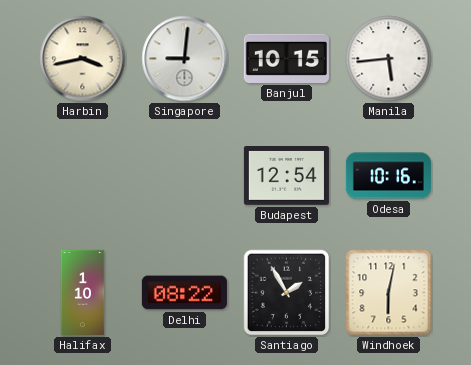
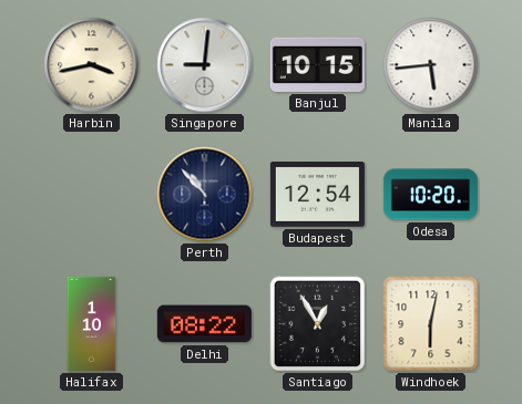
Perth: none -> 10:53 (205, 195)
Odesa: 10:16 -> 10:20 (430, 195)
Santiago: 1:55 -> 12:55 (318, 324)
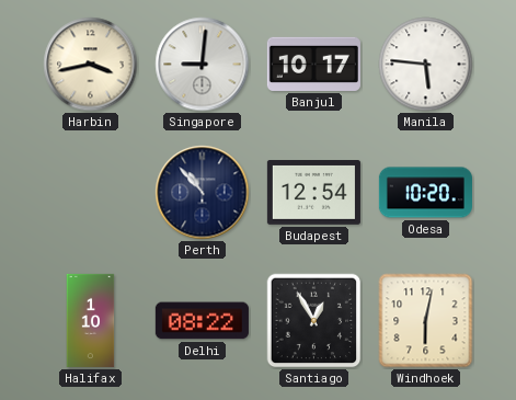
Banjul: 10:15 -> 10:17 (313, 64)
Manila: 5:44 -> 5:46 (426, 65)
